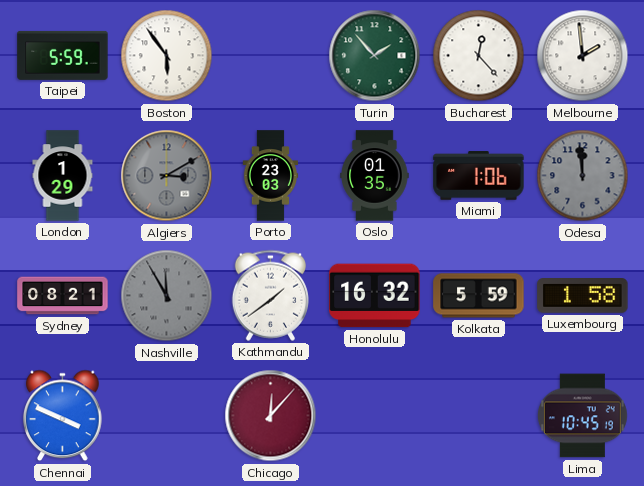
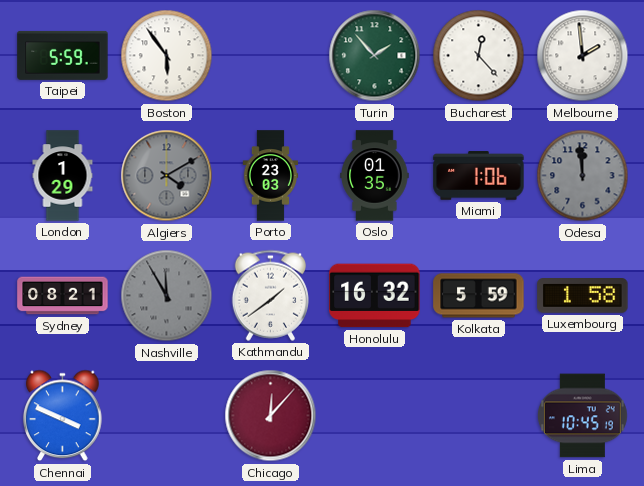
Algiers: 3:10 -> 4:10 (167, 176)
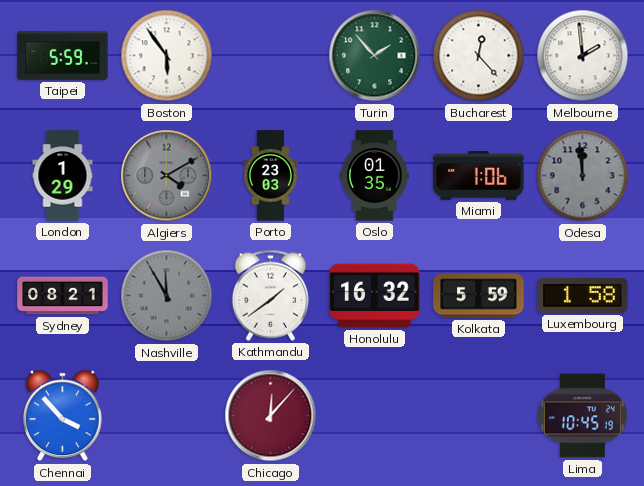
Chennai: 3:49 -> 3:53 (63, 416)
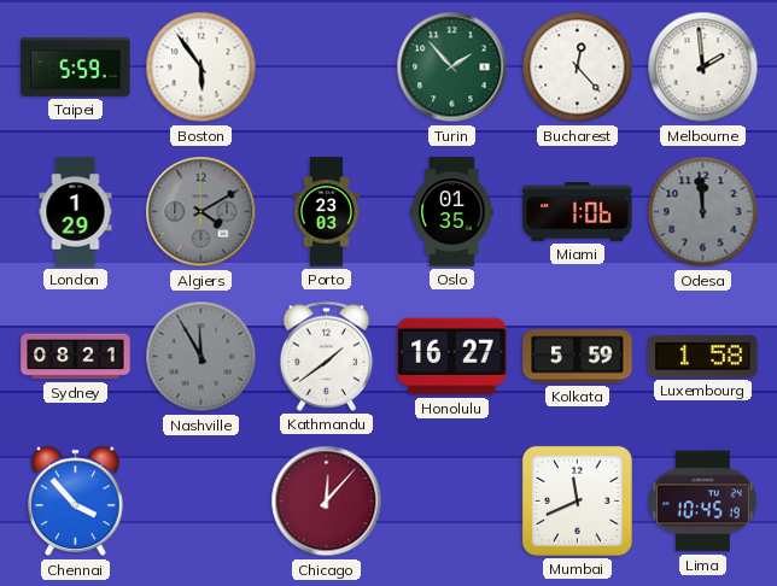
Honolulu: 16:32 -> 16:27 (452, 357)
Mumbai: none -> 11:41 (577, 500)
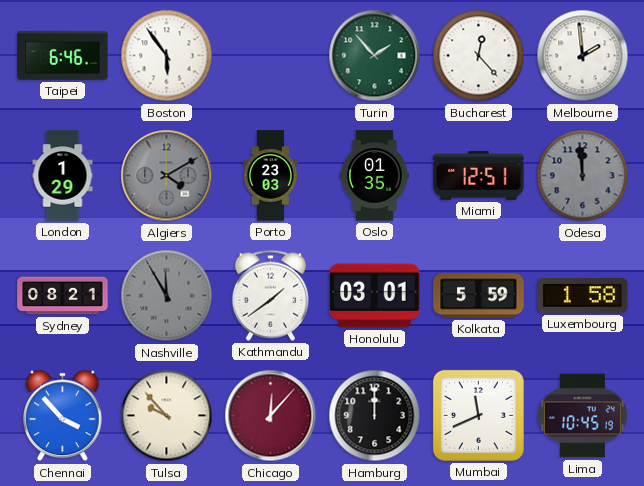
Taipei: 5:59 -> 6:46 (63, 55)
Miami: 1:06 -> 12:51 (479, 176)
Honolulu: 16:27 -> 03:01 (375, 296)
Tulsa: none -> 9:53 (167, 416)
Hamburg: none -> 12:00 (375, 416)
